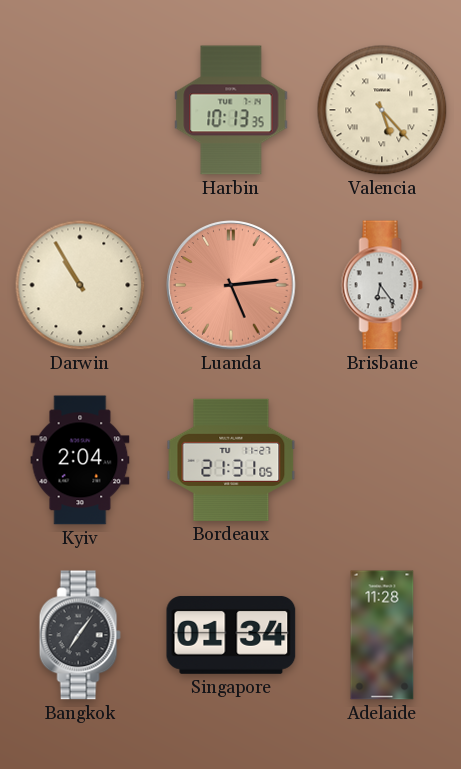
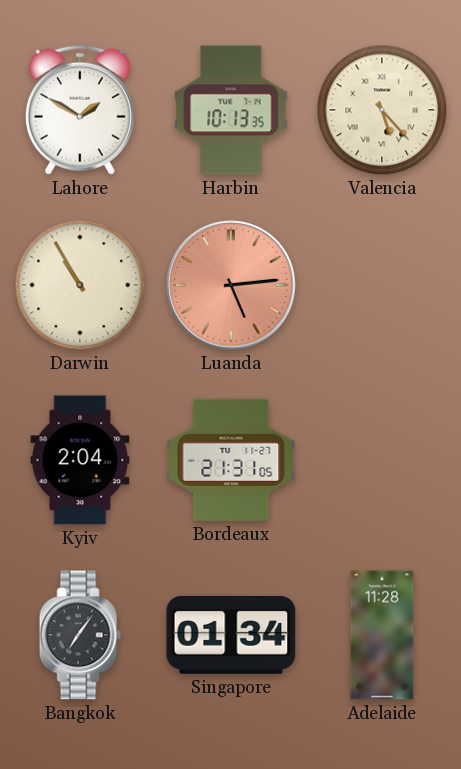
Lahore: none -> 1:50 (80, 110)
Brisbane: 6:24 -> none (382, 285)
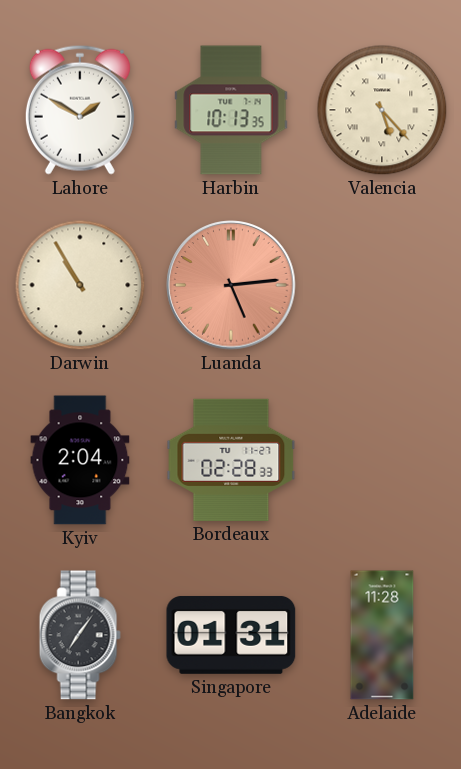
Bordeaux: 21:31 -> 02:28 (231, 460)
Singapore: 01:34 -> 01:31 (231, 635)
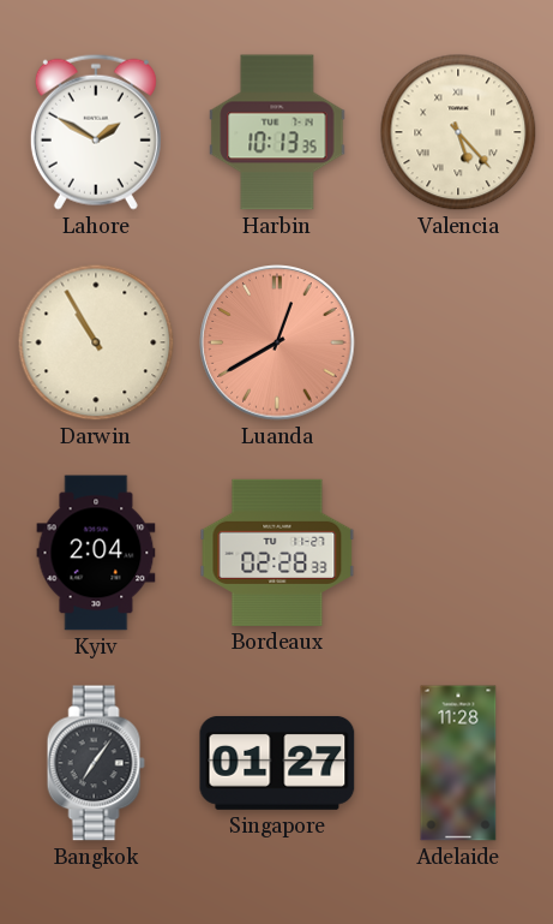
Luanda: 5:14 -> 12:40 (277, 342)
Singapore: 01:31 -> 01:27 (277, 763)
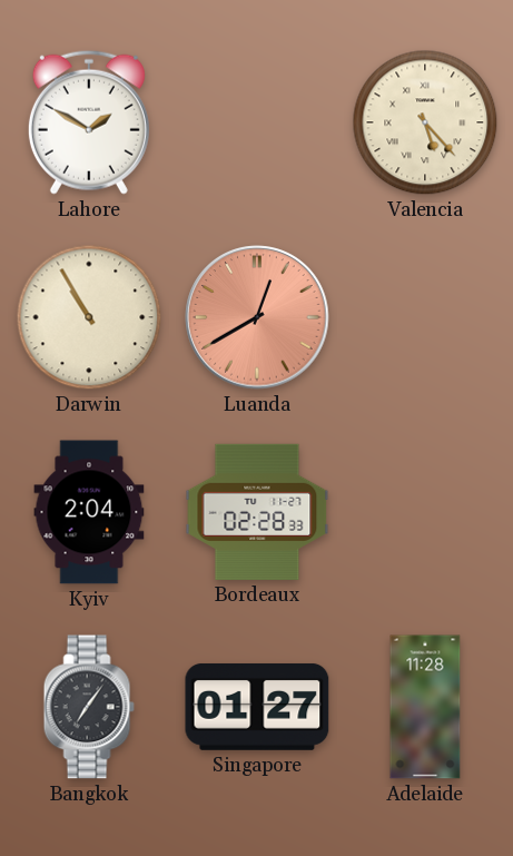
Harbin: 10:13 -> none (277, 132)
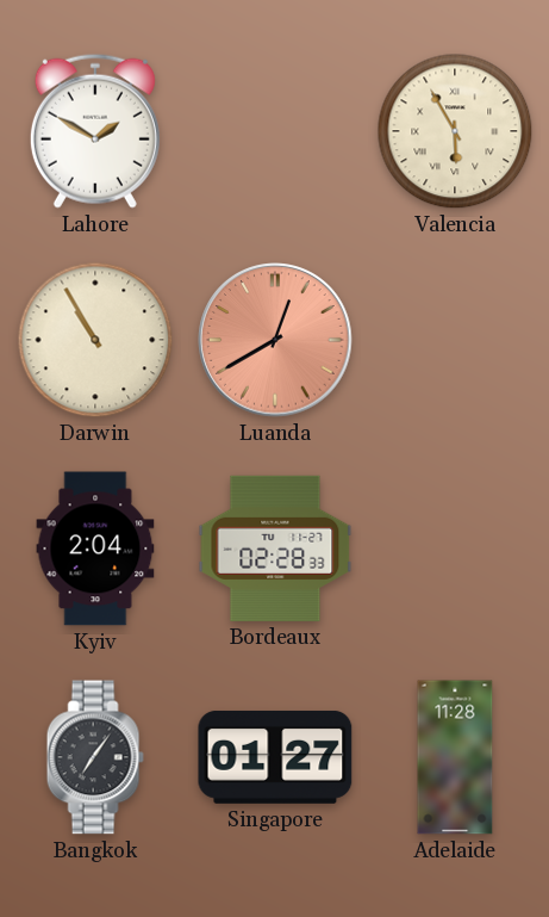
Valencia: 5:23 -> 5:55 (455, 131)
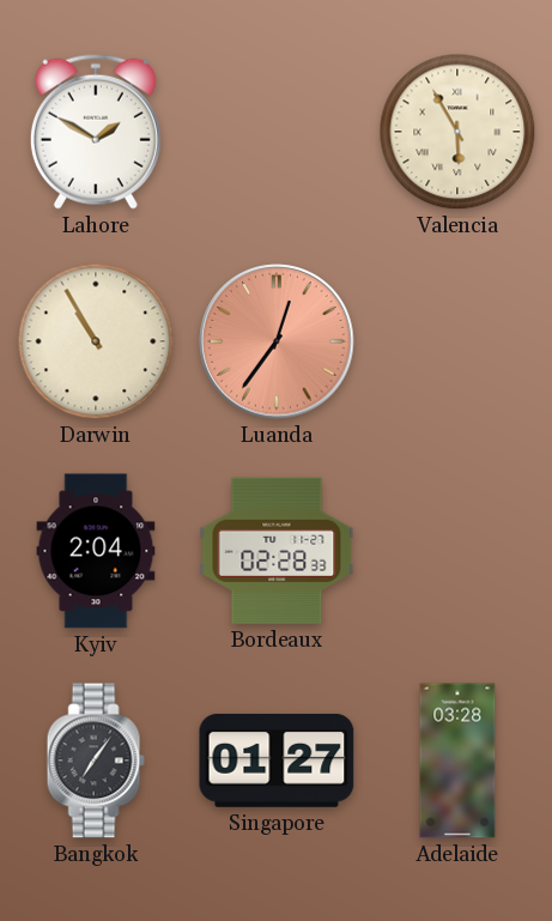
Luanda: 12:40 -> 12:36 (277, 341)
Adelaide: 11:28 -> 03:28 (457, 761)
